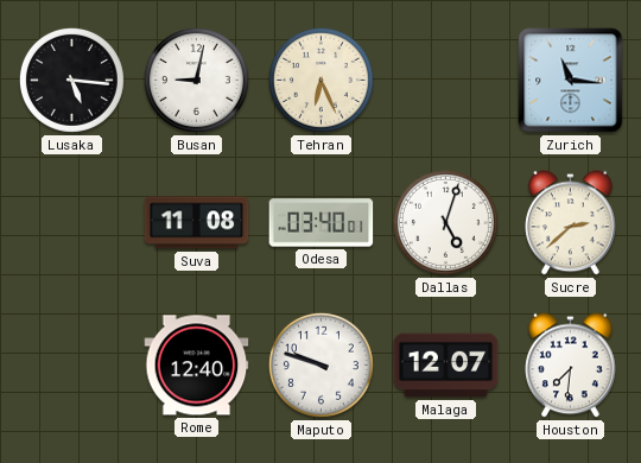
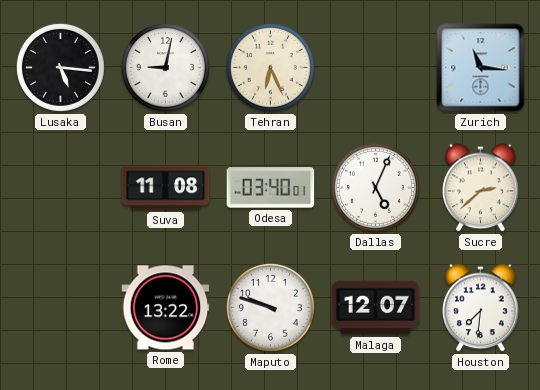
Dallas: 5:03 -> 5:04 (375, 187)
Rome: 12:40 -> 13:22 (166, 308)
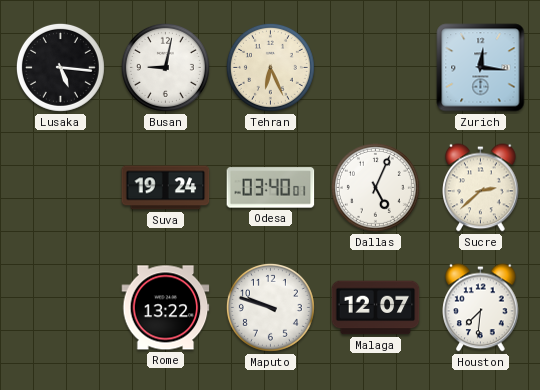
Zurich: 11:16 -> 12:16 (481, 68)
Suva: 11:08 -> 19:24 (166, 188)
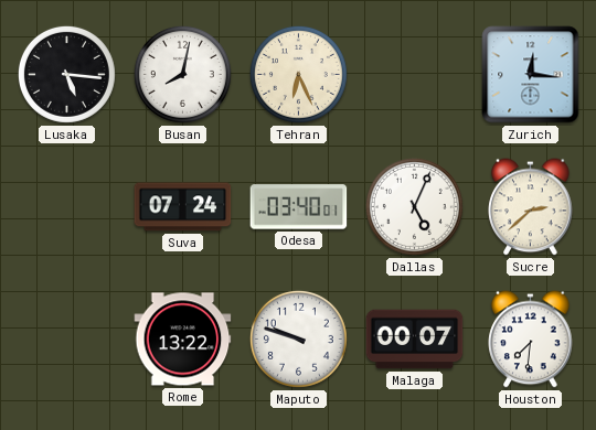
Busan: 9:02 -> 8:02 (182, 74)
Suva: 19:24 -> 07:24 (183, 207)
Malaga: 12:07 -> 00:07 (415, 340)
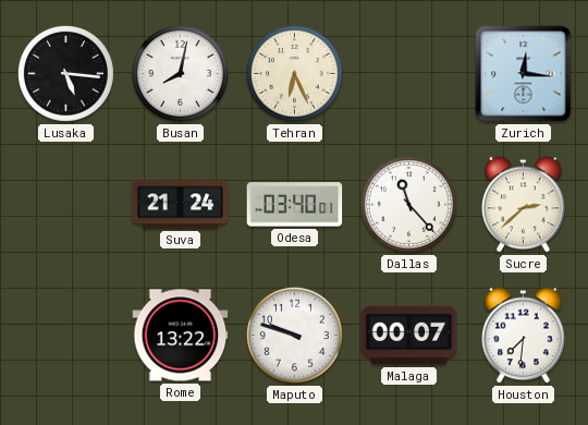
Suva: 07:24 -> 21:24 (181, 205)
Dallas: 5:04 -> 11:23 (408, 204)
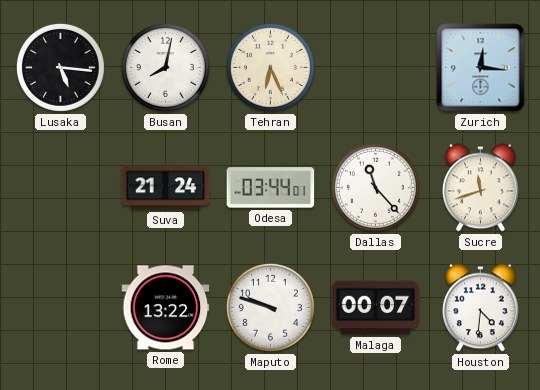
Odesa: 03:40 -> 03:44 (271, 188)
Sucre: 2:38 -> 11:42 (481, 188)
Houston: 7:31 -> 4:31 (481, 308)
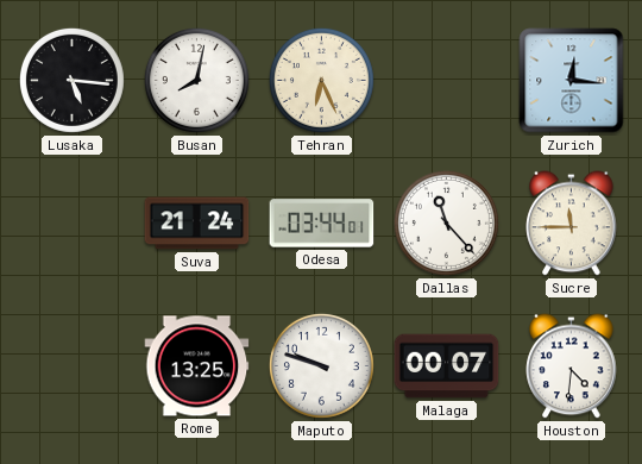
Sucre: 11:42 -> 11:45 (572, 224)
Rome: 13:22 -> 13:25 (197, 366)
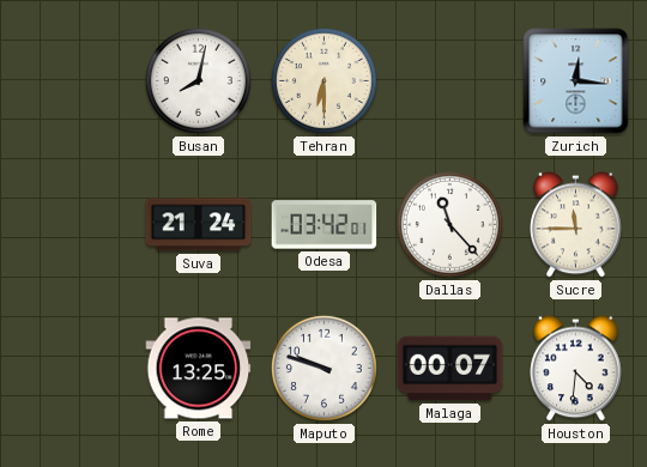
Lusaka: 5:16 -> none (71, 80)
Tehran: 6:26 -> 6:30 (323, 80)
Odesa: 03:44 -> 03:42 (325, 225)
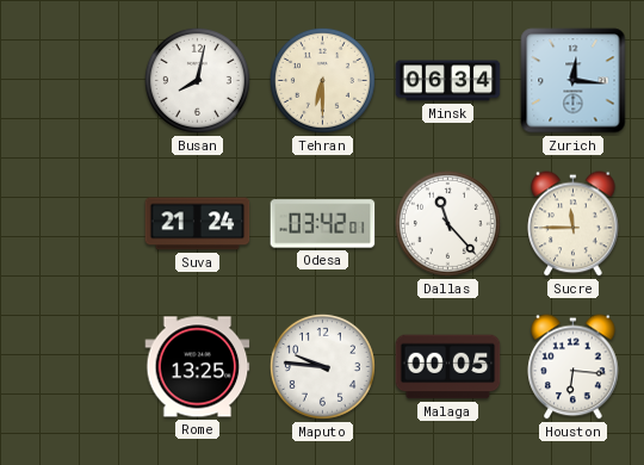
Minsk: none -> 06:34 (448, 81)
Maputo: 9:48 -> 9:46 (322, 366)
Malaga: 00:07 -> 00:05 (448, 367)
Houston: 4:31 -> 6:16 (574, 367)
